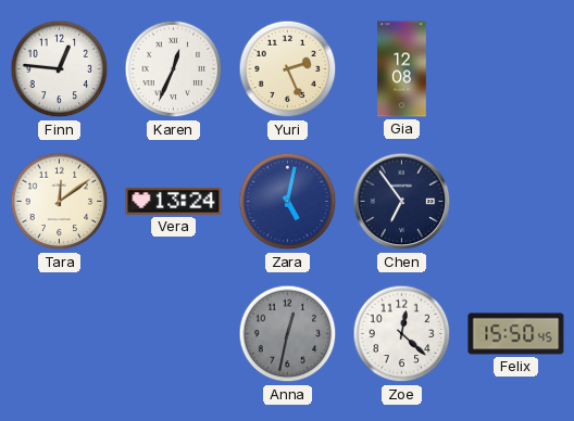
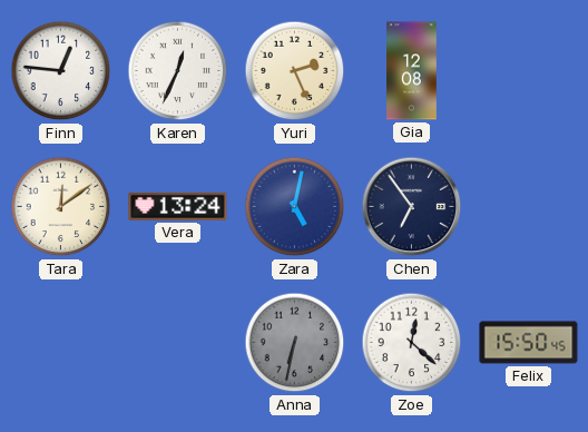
Anna: 12:32 -> 6:32 (295, 343)
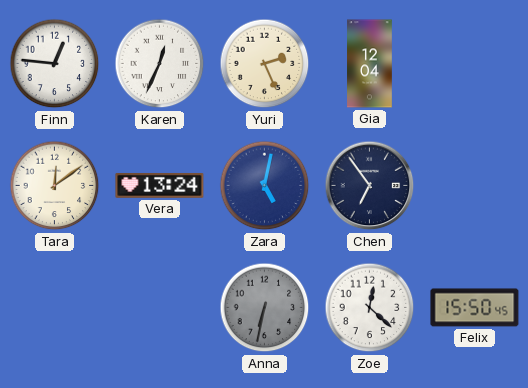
Gia: 12:08 -> 12:04 (370, 64)
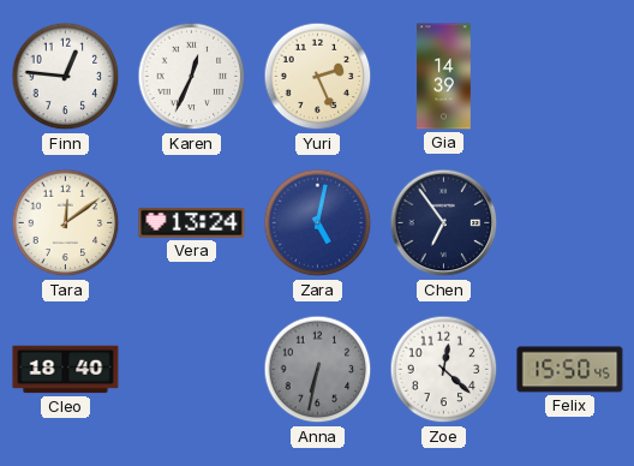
Gia: 12:04 -> 14:39 (444, 77)
Cleo: none -> 18:40 (66, 370)
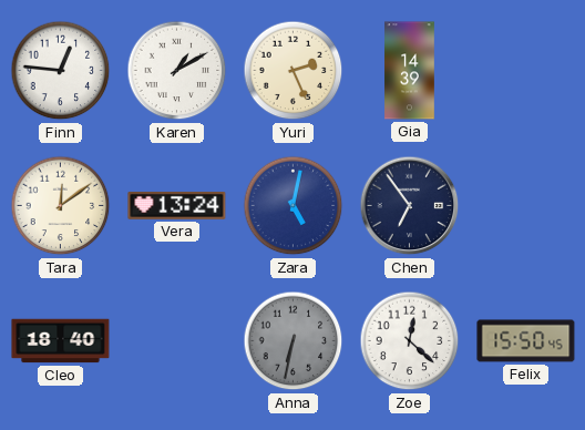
Karen: 12:34 -> 1:10 (177, 71)
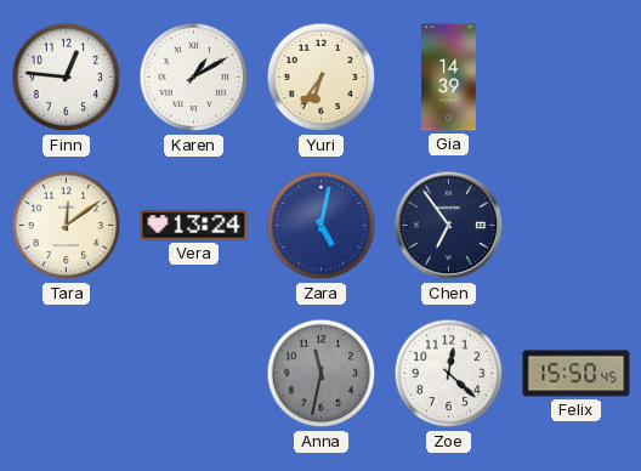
Yuri: 2:26 -> 6:36 (322, 78)
Cleo: 18:40 -> none (61, 341)
Anna: 6:32 -> 11:32 (322, 374)
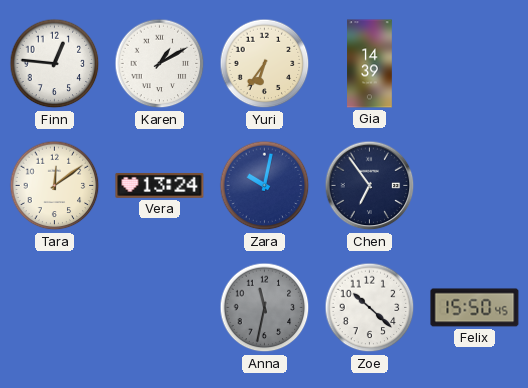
Zara: 5:02 -> 10:02 (265, 186)
Zoe: 12:22 -> 10:22 (370, 308)
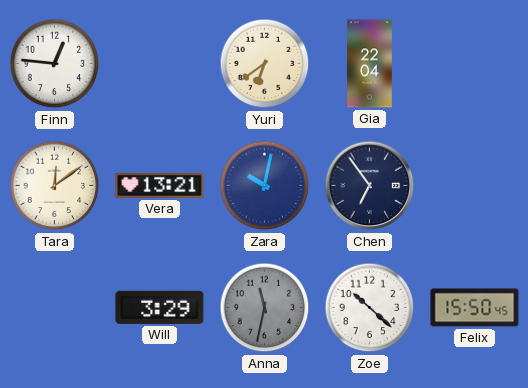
Karen: 1:10 -> none (160, 64)
Yuri: 6:36 -> 6:39 (265, 64)
Gia: 14:39 -> 22:04 (370, 64)
Vera: 13:24 -> 13:21 (160, 186)
Will: none -> 3:29 (160, 307)
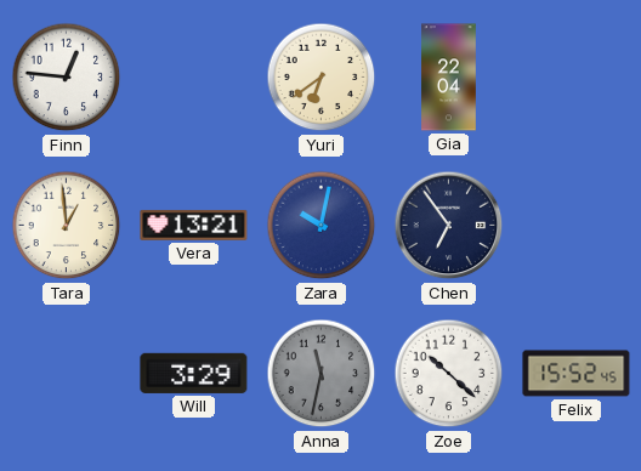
Tara: 12:09 -> 12:59 (67, 226)
Felix: 15:50 -> 15:52 (577, 374)
